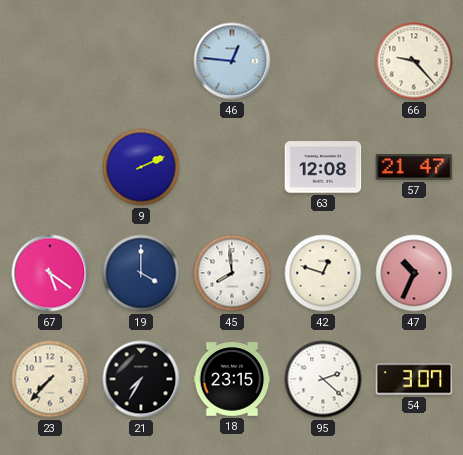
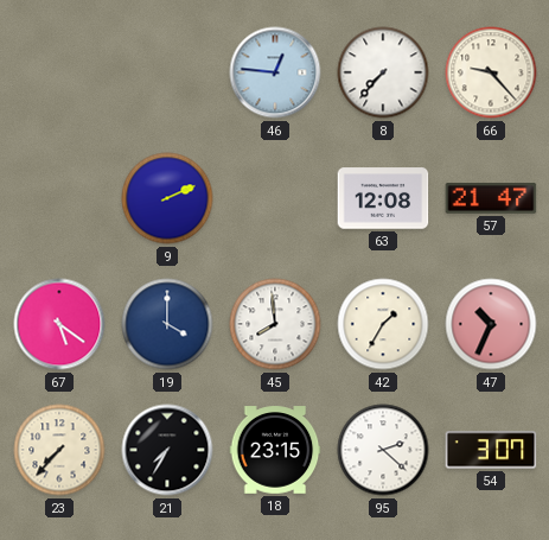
8: none -> 7:37 (383, 72)
42: 12:48 -> 1:35 (383, 324)
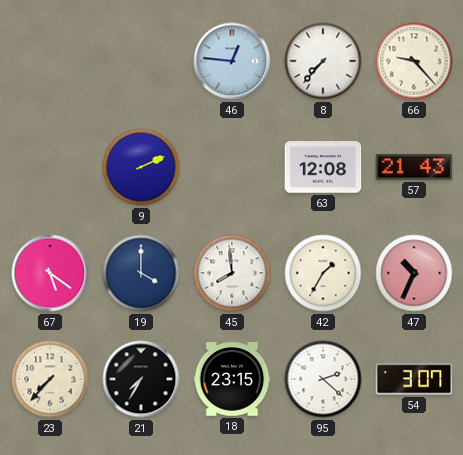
57: 21:47 -> 21:43 (414, 167)
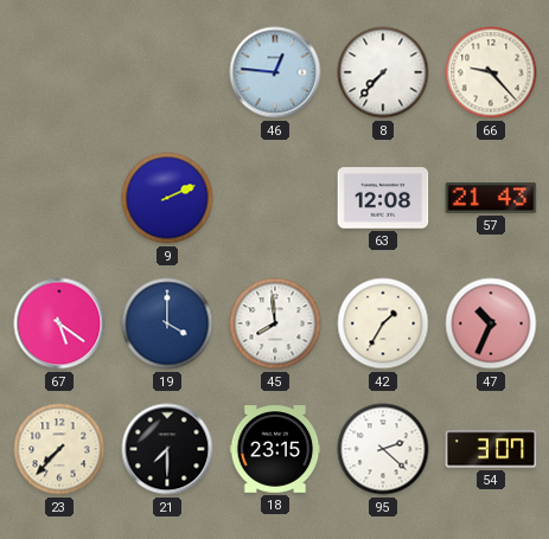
21: 7:35 -> 7:30 (167, 449)
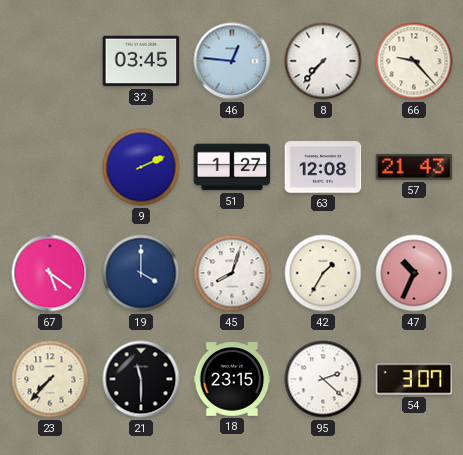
32: none -> 03:45 (141, 61)
51: none -> 1:27 (232, 167)
45: 7:59 -> 8:03 (232, 273)
21: 7:30 -> 11:30 (141, 379)
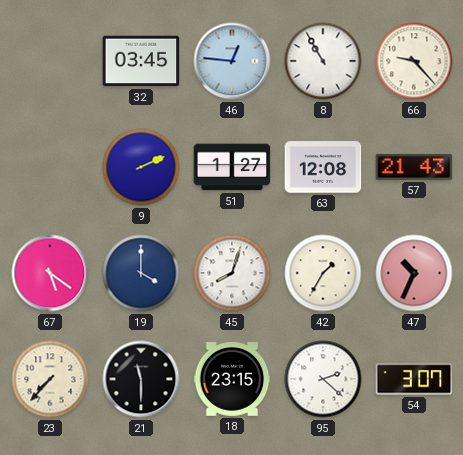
8: 7:37 -> 10:55 (323, 61)
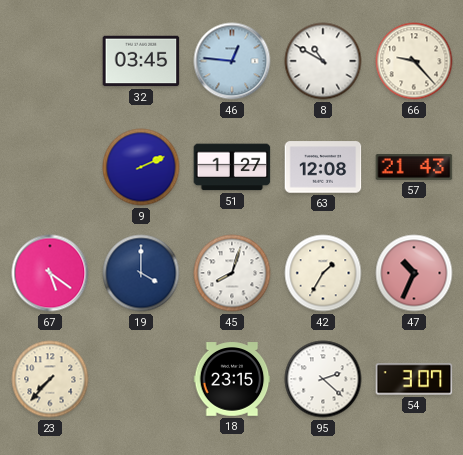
8: 10:55 -> 10:50 (323, 61)
21: 11:30 -> none (141, 379)
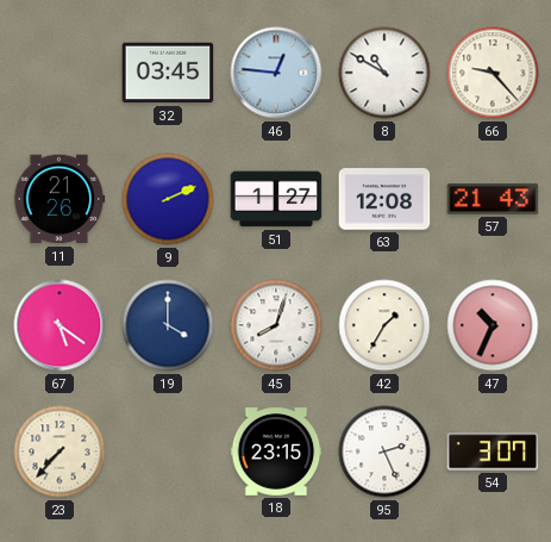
11: none -> 21:26 (60, 199)
95: 2:22 -> 2:26 (384, 451)
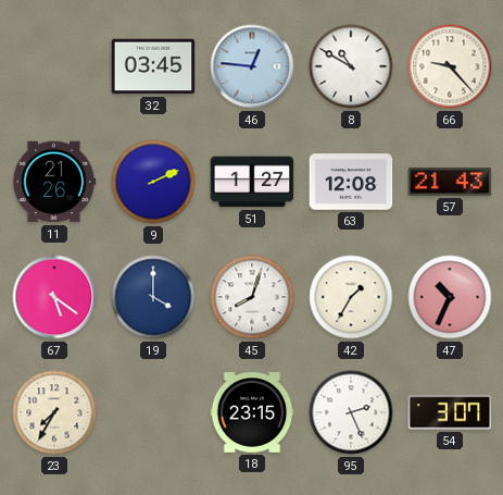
23: 7:37 -> 7:35 (54, 412)
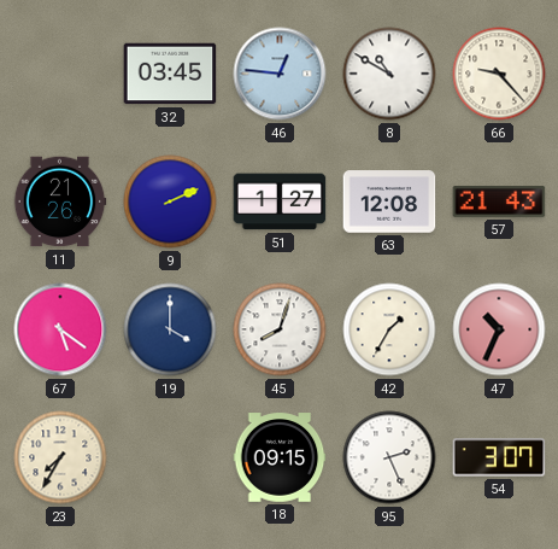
18: 23:15 -> 09:15 (280, 457)
